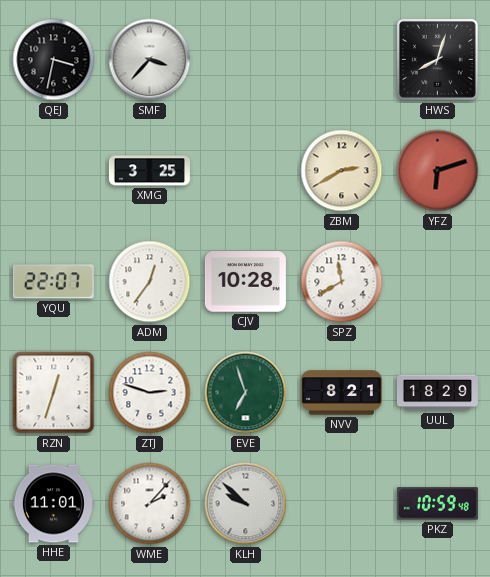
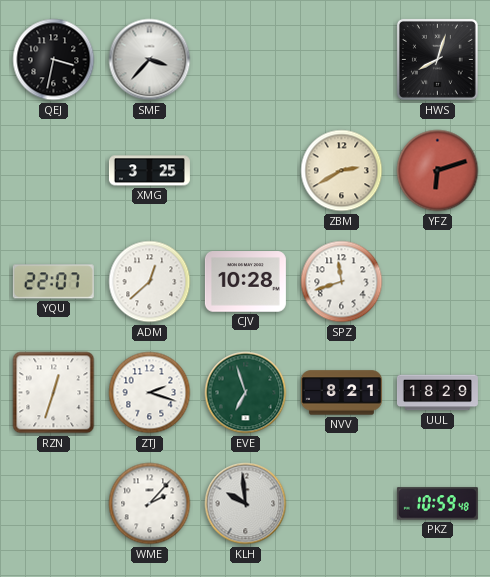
ADM: 12:36 -> 12:38 (150, 282)
SPZ: 11:40 -> 11:42 (342, 282)
ZTJ: 2:48 -> 2:18 (150, 393)
HHE: 11:01 -> none (53, 504)
KLH: 9:52 -> 9:59 (246, 504)
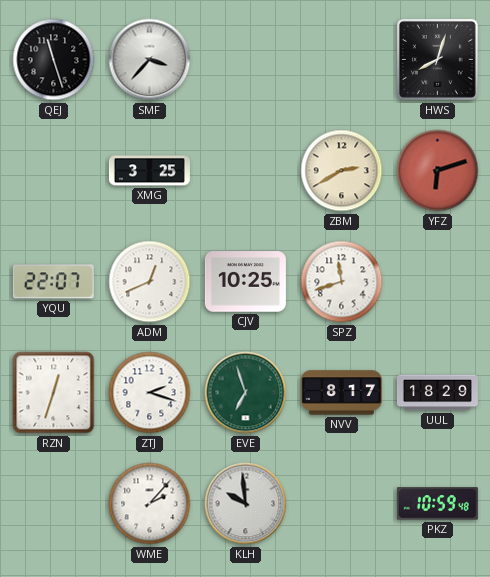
QEJ: 3:32 -> 11:27 (54, 60)
ADM: 12:38 -> 12:41 (150, 282)
CJV: 10:28 -> 10:25 (245, 282)
NVV: 8:21 -> 8:17 (341, 393)
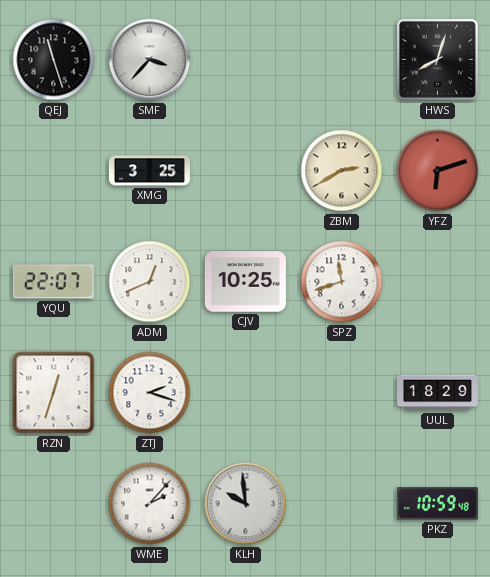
EVE: 6:57 -> none (246, 393)
NVV: 8:17 -> none (341, 393)
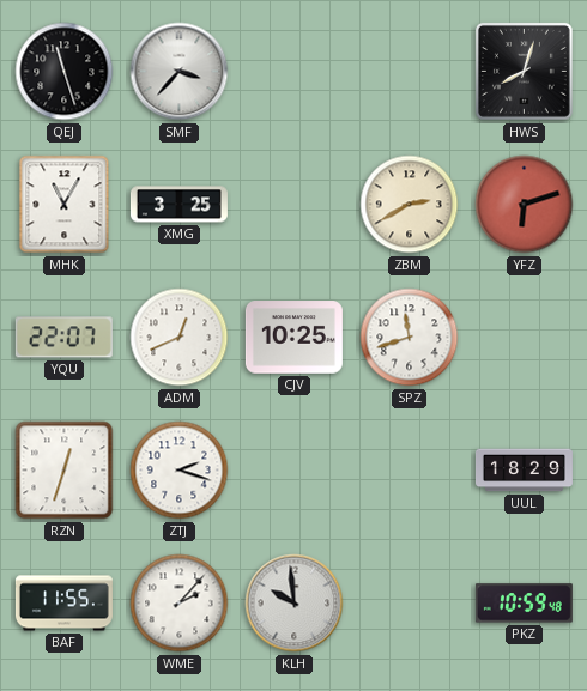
MHK: none -> 11:05 (65, 205)
BAF: none -> 11:55 (63, 604)
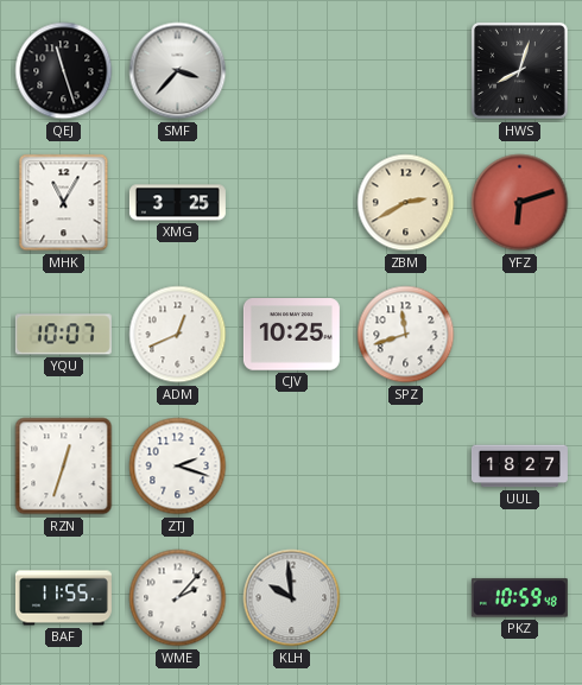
YQU: 22:07 -> 10:07 (63, 335)
UUL: 18:29 -> 18:27 (519, 467)
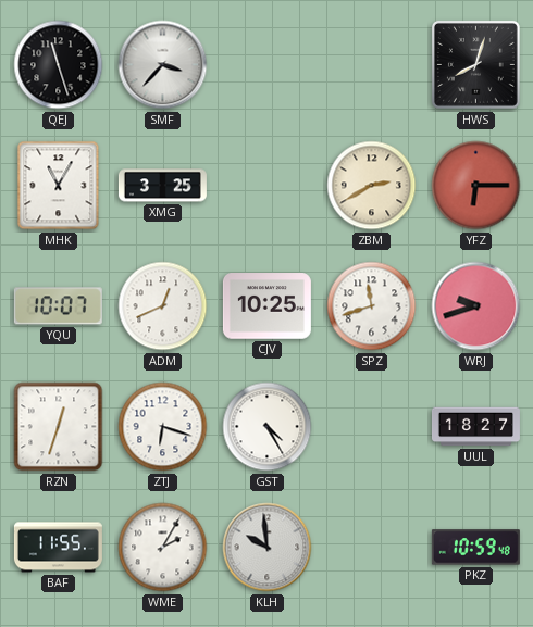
YFZ: 6:12 -> 6:15 (476, 186)
WRJ: none -> 9:42 (476, 306)
ZTJ: 2:18 -> 6:18 (163, 427)
GST: none -> 4:25 (268, 427)
WME: 2:07 -> 2:05 (163, 548)
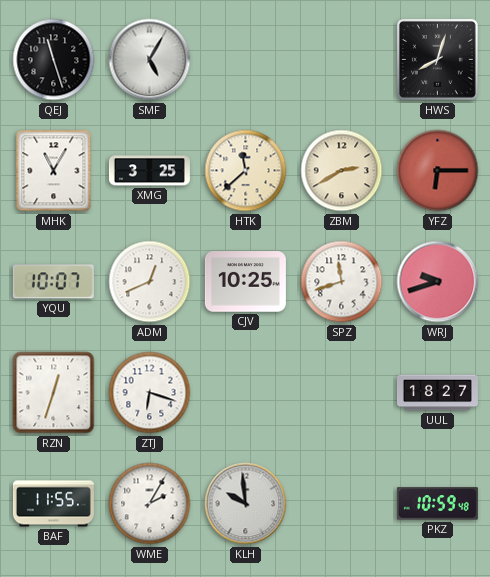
SMF: 3:37 -> 5:05 (150, 60)
HTK: none -> 11:38 (246, 171)
GST: 4:25 -> none (268, 427)
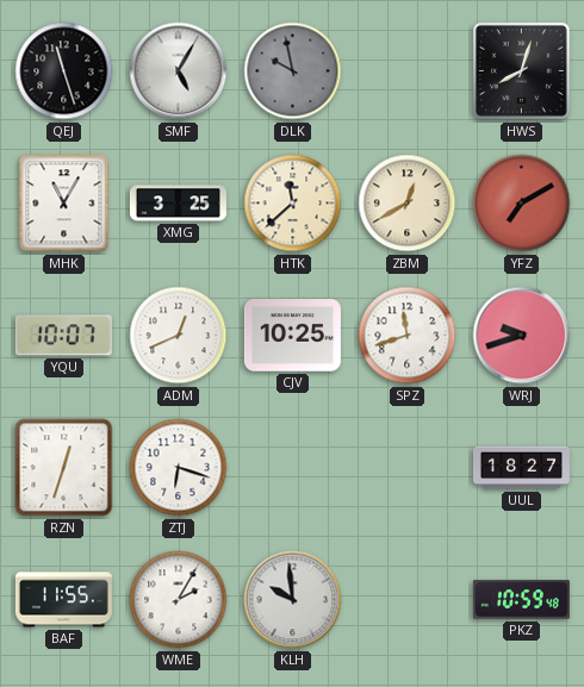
DLK: none -> 9:58 (293, 71)
ZBM: 2:40 -> 12:40 (408, 204)
YFZ: 6:15 -> 7:10 (522, 204)
